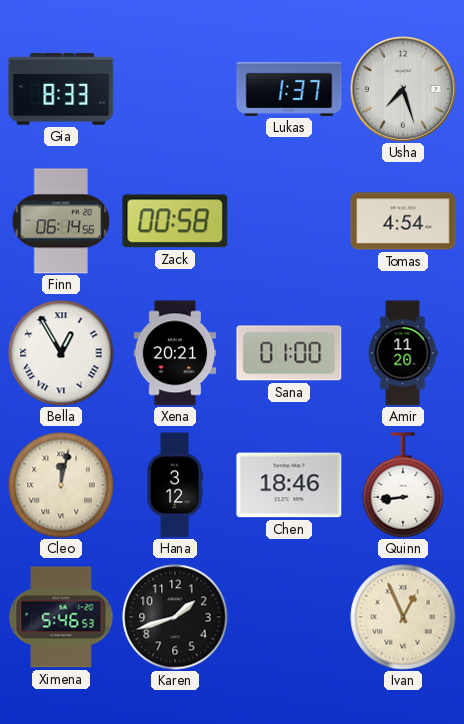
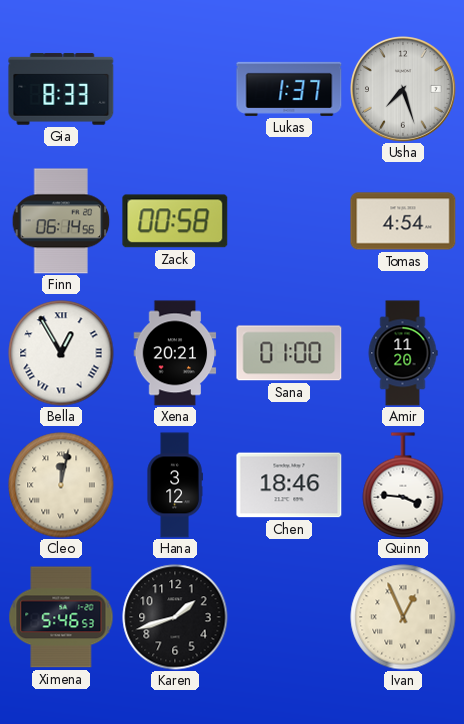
Quinn: 8:44 -> 3:46 (403, 485)
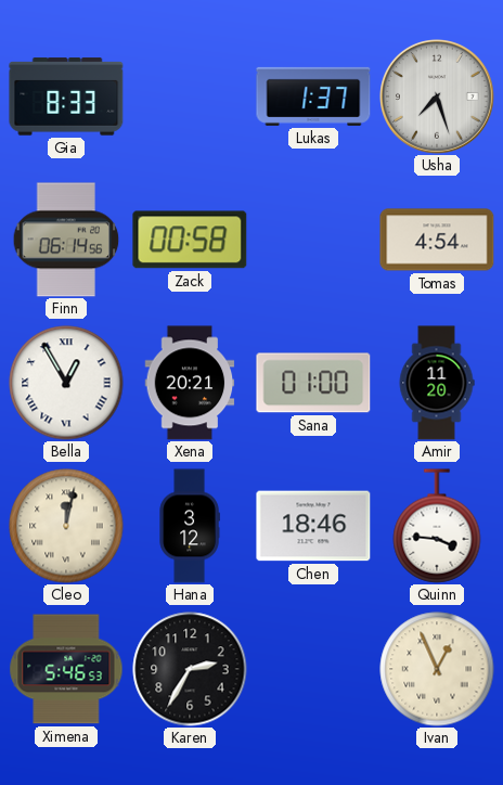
Karen: 1:42 -> 2:35 (190, 669)
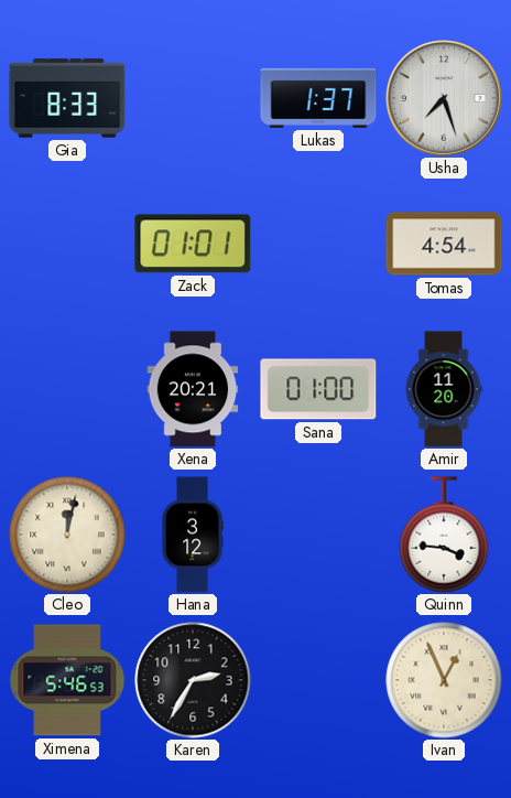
Finn: 06:14 -> none (66, 240)
Zack: 00:58 -> 01:01 (193, 244)
Bella: 12:55 -> none (66, 383)
Chen: 18:46 -> none (313, 526)
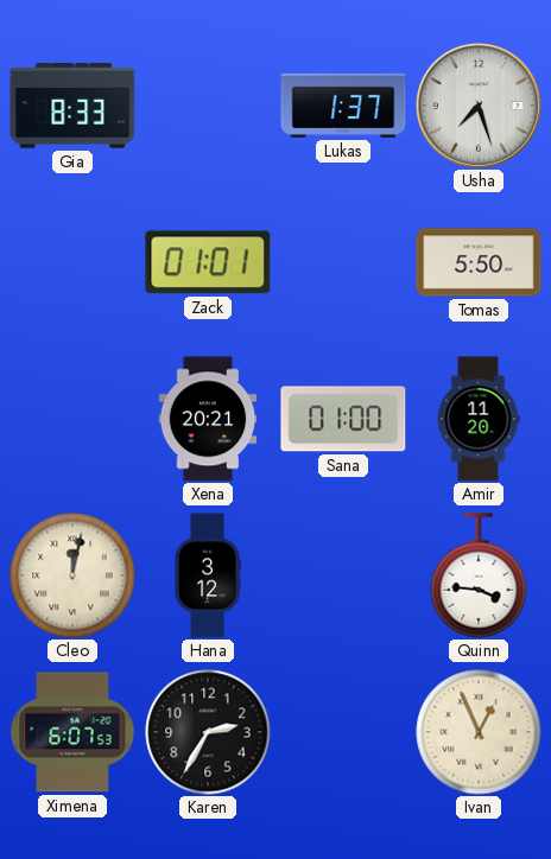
Tomas: 4:54 -> 5:50 (479, 262)
Ximena: 5:46 -> 6:07 (72, 732)
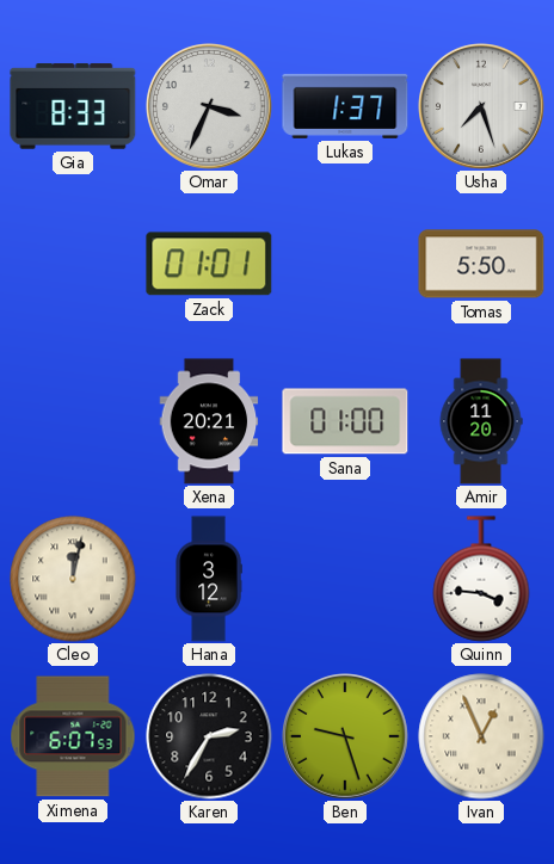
Omar: none -> 3:34 (210, 107)
Ben: none -> 9:27 (346, 738)
